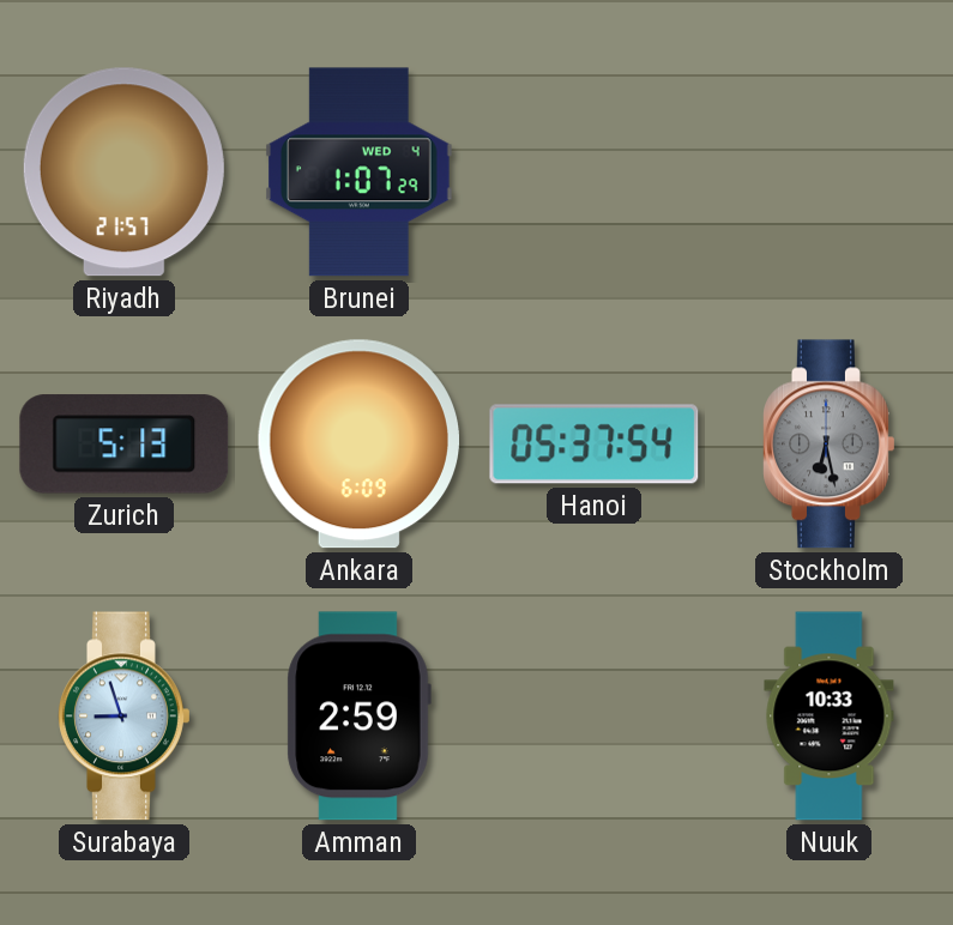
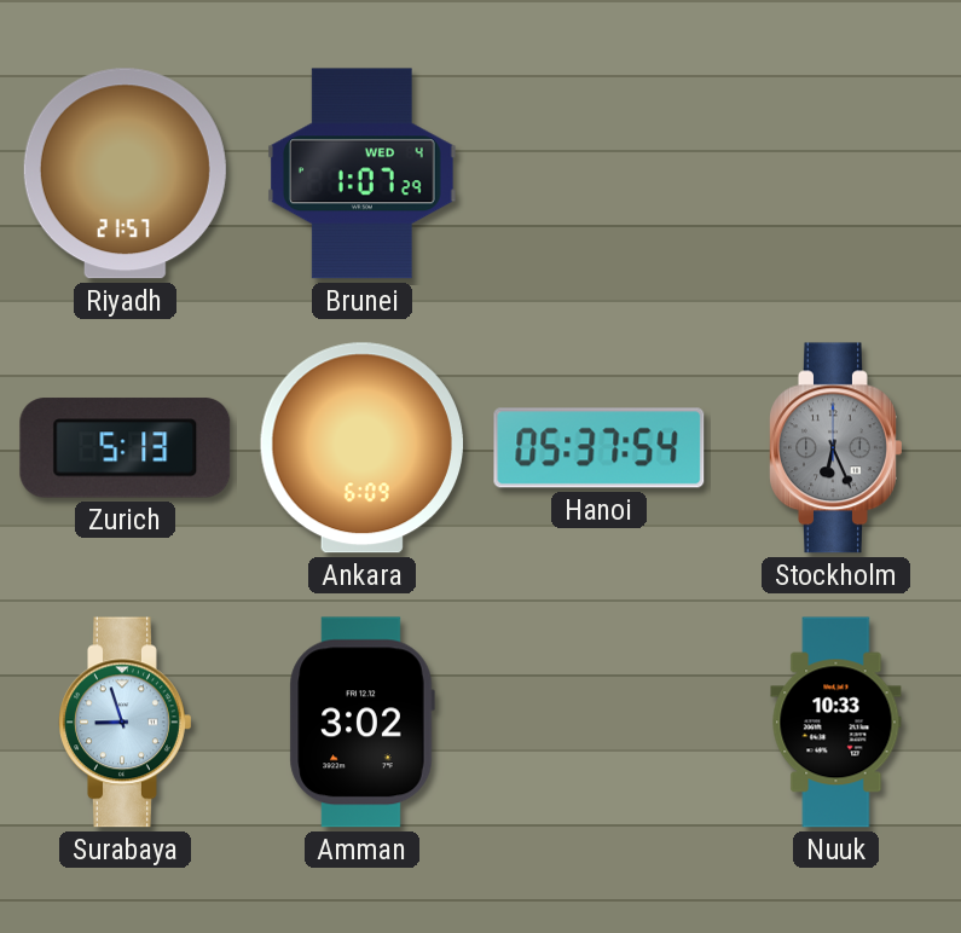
Stockholm: 6:28 -> 6:26 (836, 448)
Amman: 2:59 -> 3:02 (361, 723)
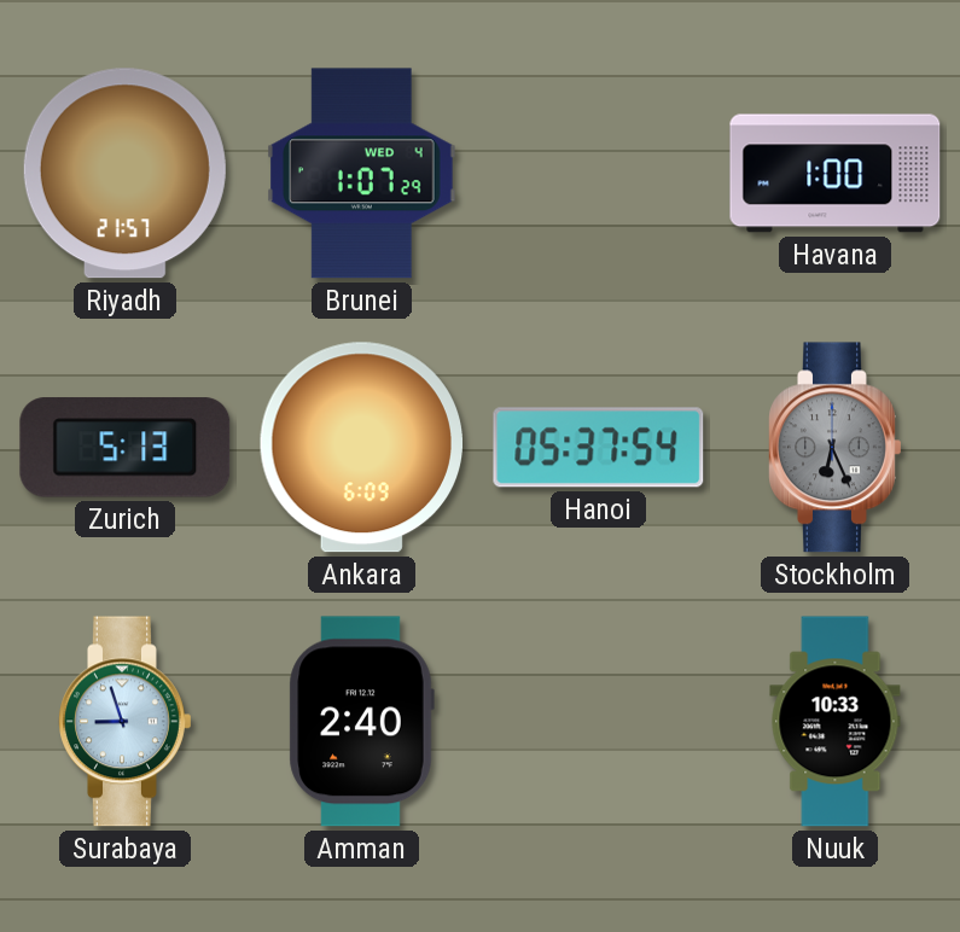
Havana: none -> 1:00 (836, 174)
Amman: 3:02 -> 2:40 (361, 722)
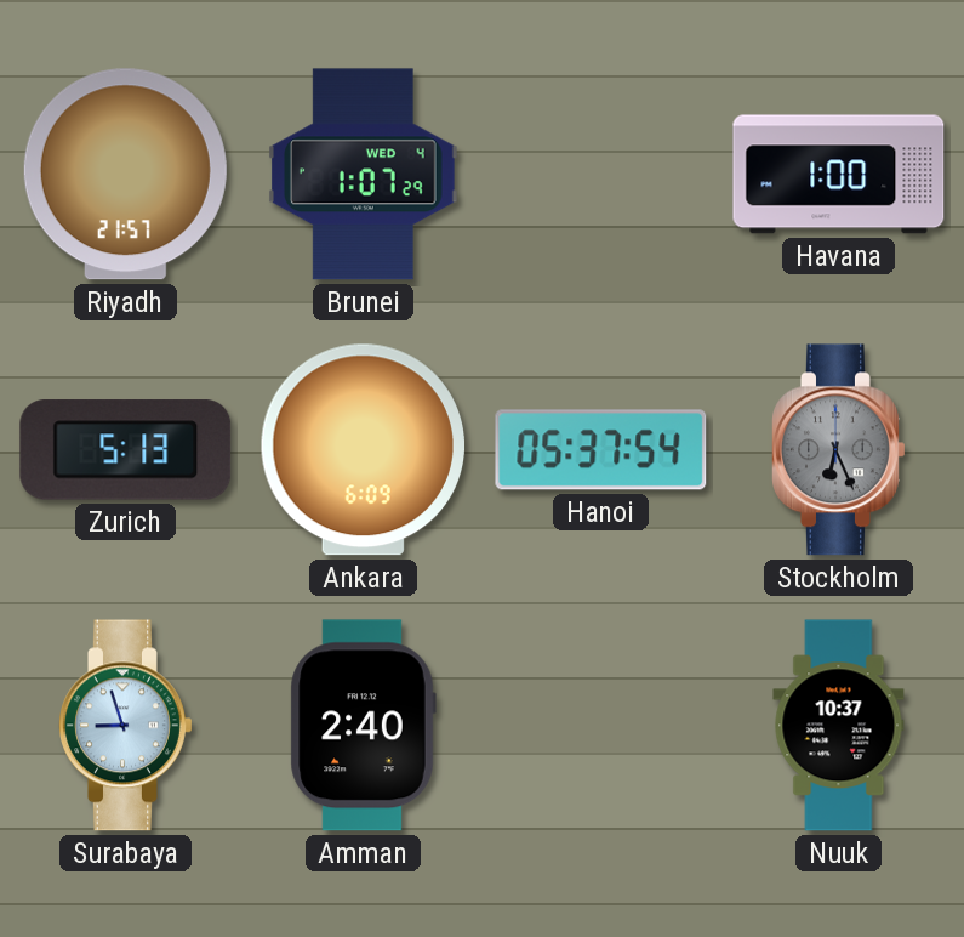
Nuuk: 10:33 -> 10:37 (839, 726)
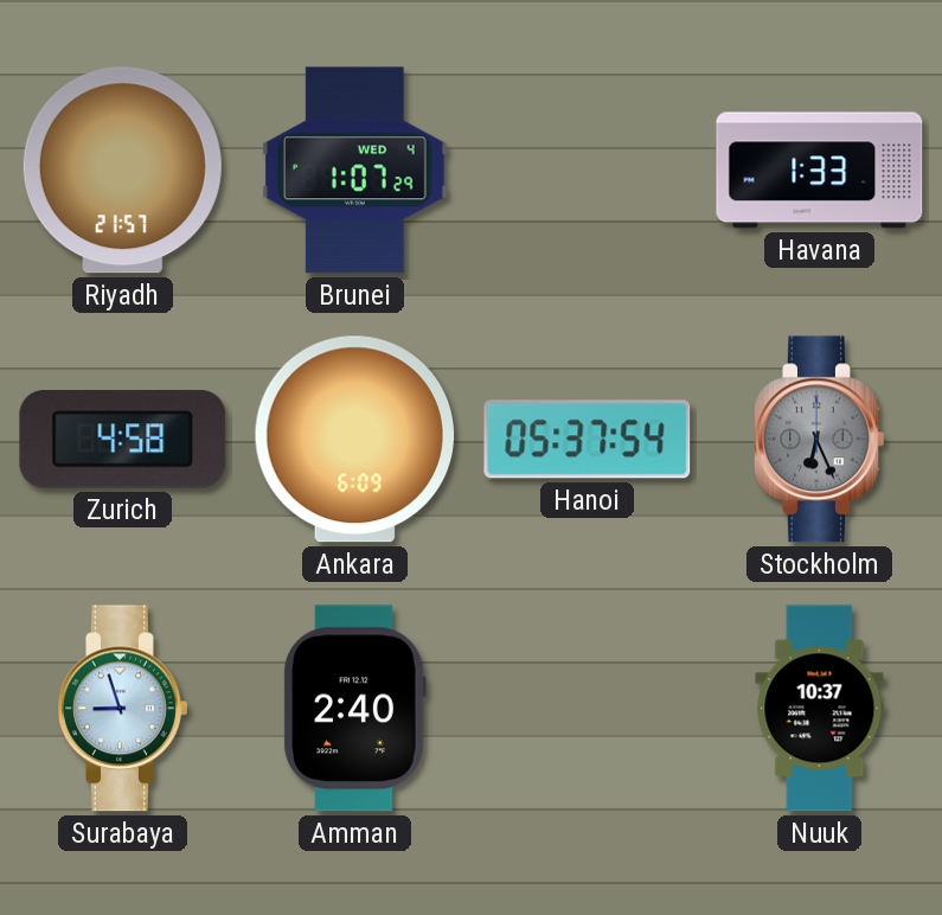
Havana: 1:00 -> 1:33 (820, 171)
Zurich: 5:13 -> 4:58 (123, 440)
